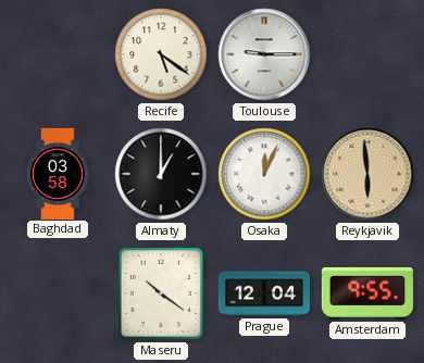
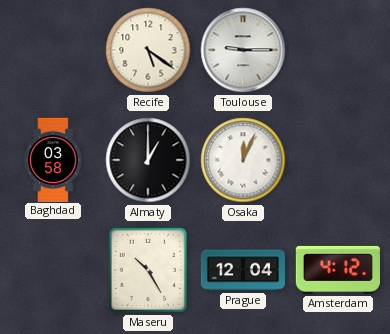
Reykjavik: 5:59 -> none (367, 174)
Maseru: 10:21 -> 10:25 (148, 270)
Amsterdam: 9:55 -> 4:12 (337, 270)
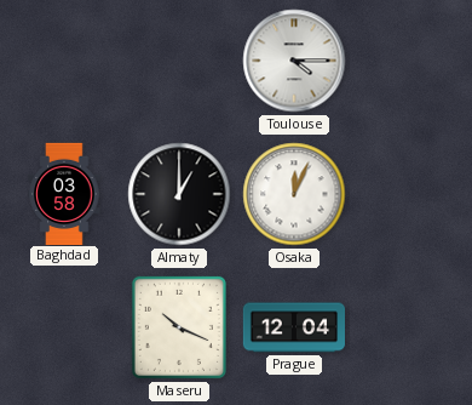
Recife: 5:21 -> none (148, 50)
Toulouse: 9:15 -> 4:15 (294, 61)
Maseru: 10:25 -> 10:19 (179, 327)
Amsterdam: 4:12 -> none (337, 270)
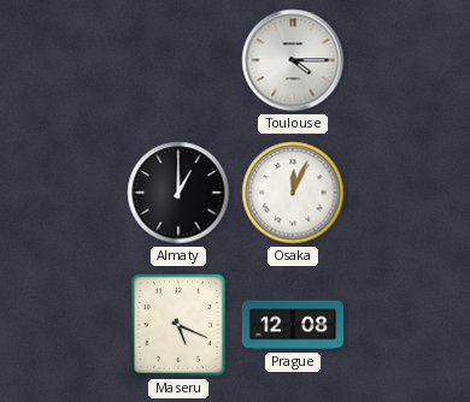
Baghdad: 03:58 -> none (64, 193)
Maseru: 10:19 -> 5:19 (178, 325)
Prague: 12:04 -> 12:08 (292, 325)
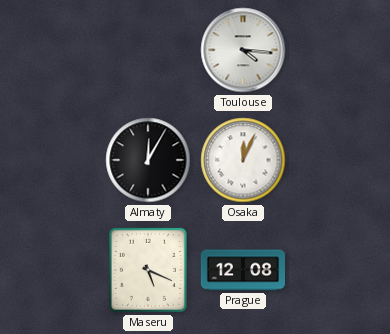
Toulouse: 4:15 -> 4:16 (243, 50)
Almaty: 1:00 -> 12:05 (148, 160)
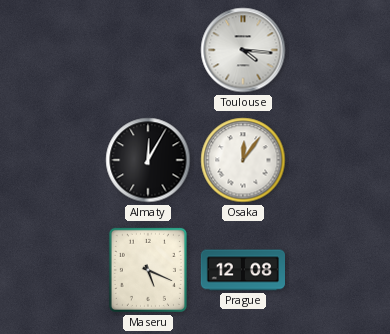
Osaka: 12:04 -> 12:06 (243, 160)
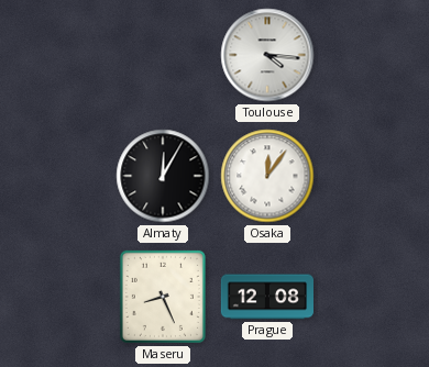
Maseru: 5:19 -> 8:26 (163, 297)
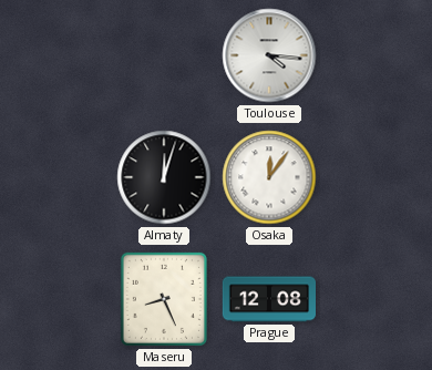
Almaty: 12:05 -> 12:03 (164, 177)
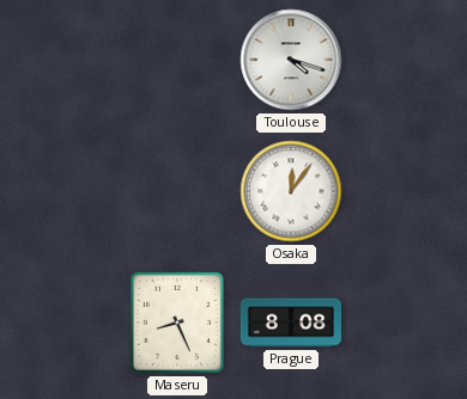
Toulouse: 4:16 -> 4:18 (291, 60)
Almaty: 12:03 -> none (164, 177)
Prague: 12:08 -> 8:08 (290, 323)
